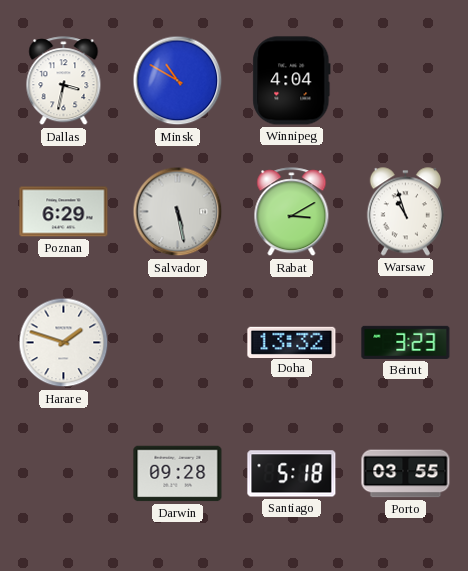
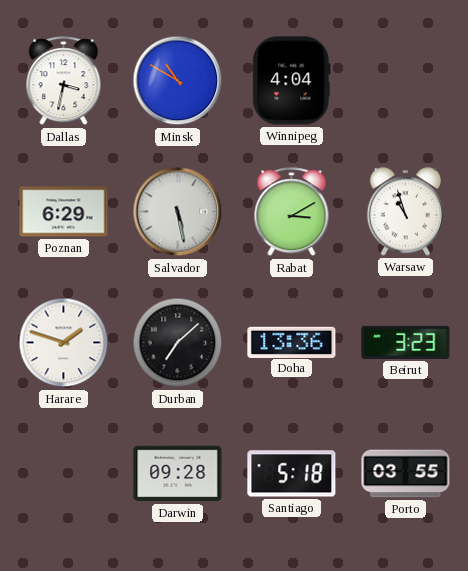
Durban: none -> 7:08 (178, 343)
Doha: 13:32 -> 13:36 (292, 342)
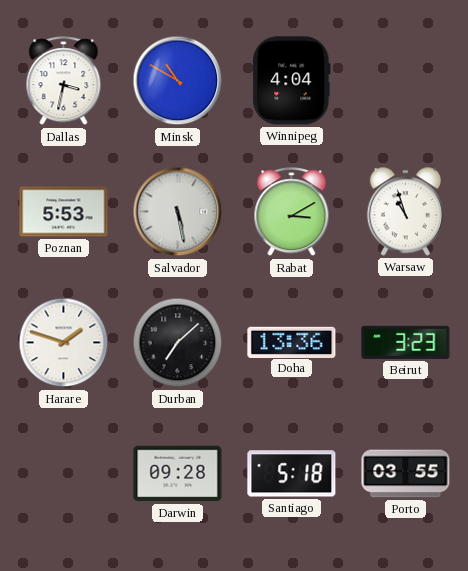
Poznan: 6:29 -> 5:53 (64, 212)
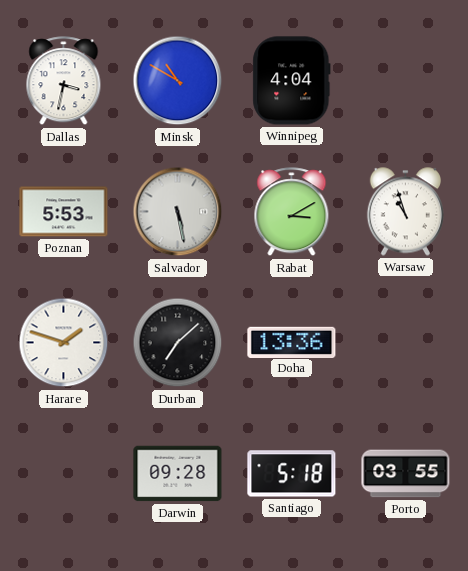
Beirut: 3:23 -> none (406, 342)
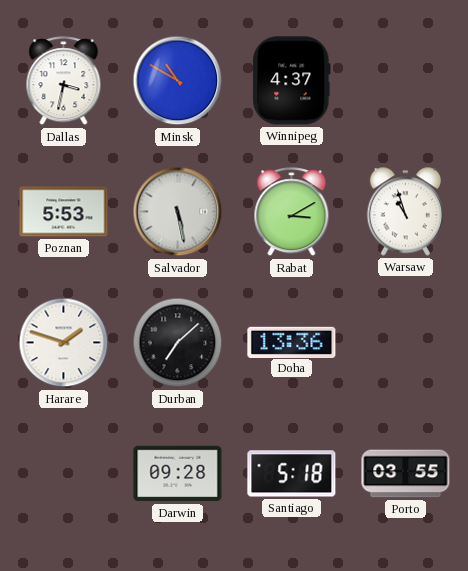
Winnipeg: 4:04 -> 4:37 (292, 81)
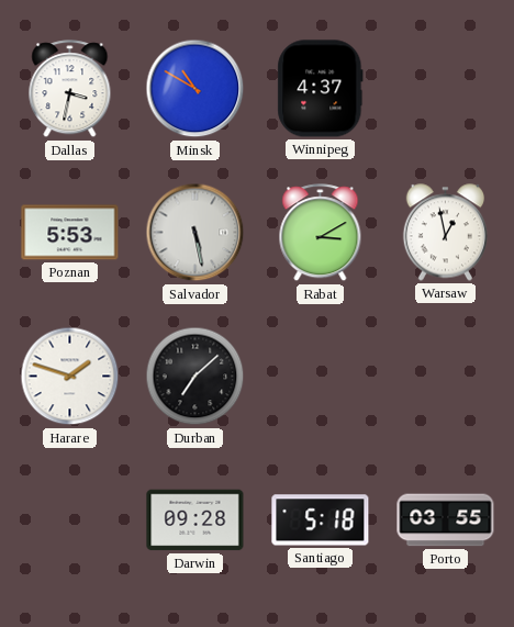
Warsaw: 10:57 -> 12:58 (445, 233)
Doha: 13:36 -> none (292, 342)
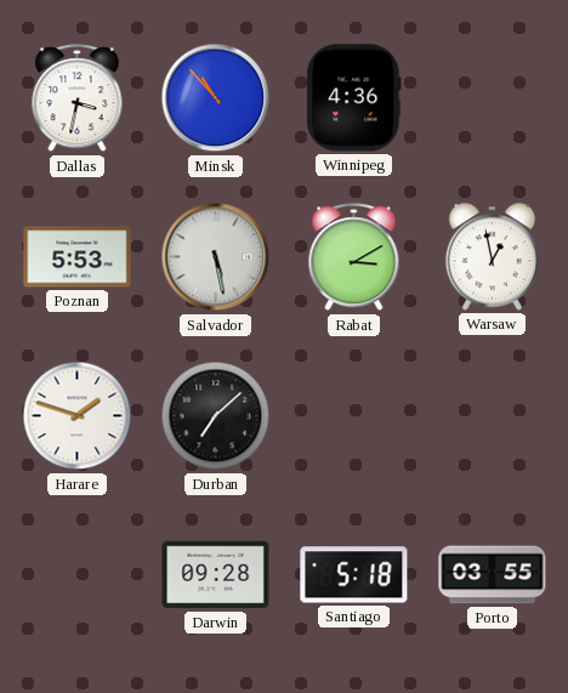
Minsk: 10:50 -> 10:53 (216, 98)
Winnipeg: 4:37 -> 4:36 (354, 98)
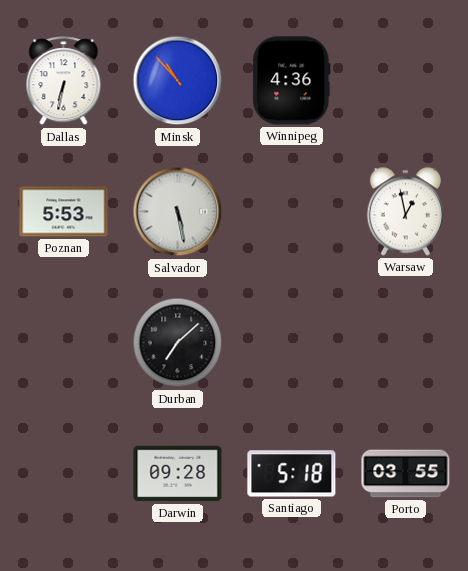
Dallas: 3:32 -> 6:32 (64, 81)
Rabat: 3:10 -> none (354, 257)
Harare: 1:48 -> none (78, 416)
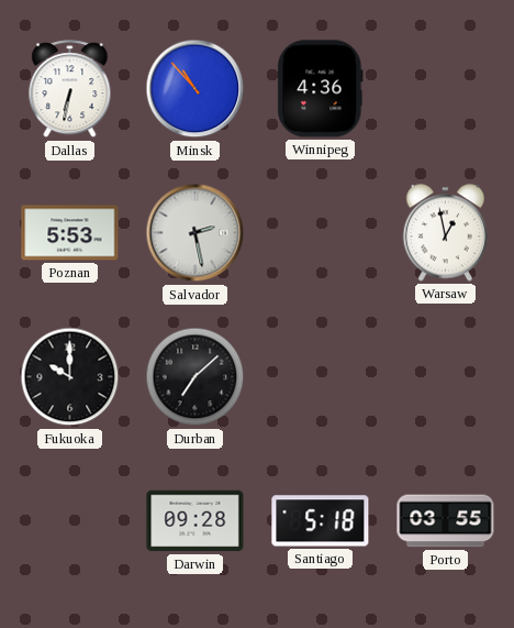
Salvador: 5:28 -> 2:28 (195, 233)
Fukuoka: none -> 10:00 (70, 377)
